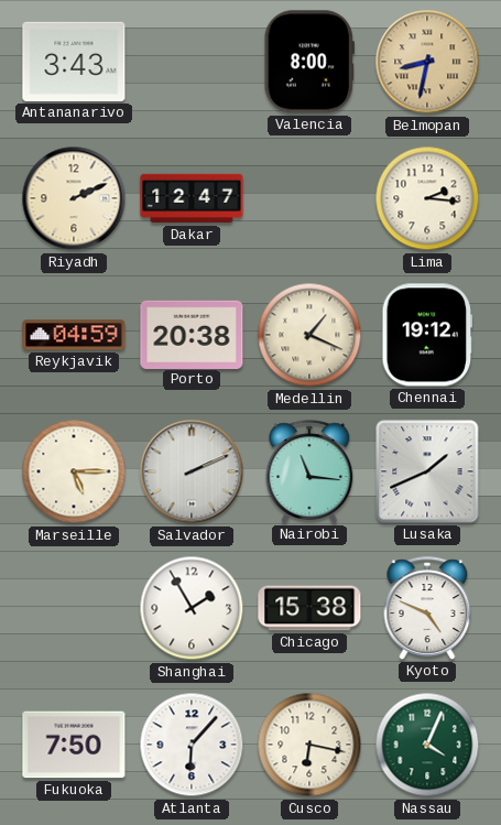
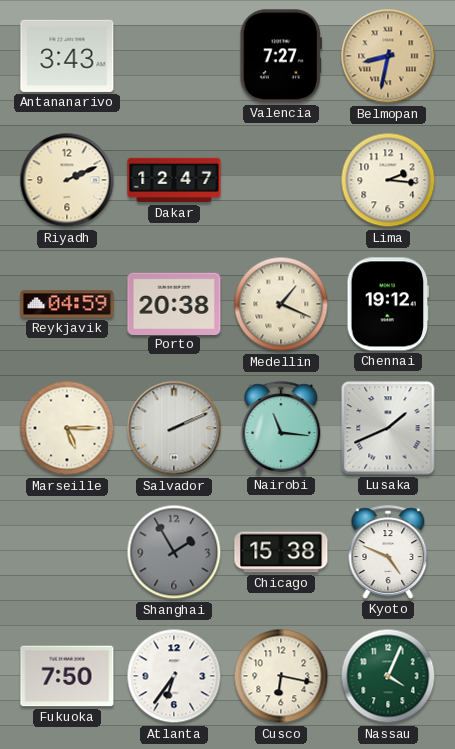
Valencia: 8:00 -> 7:27 (281, 56)
Shanghai dial: white -> grey (174, 552)
Atlanta: 6:07 -> 6:36 (174, 676)
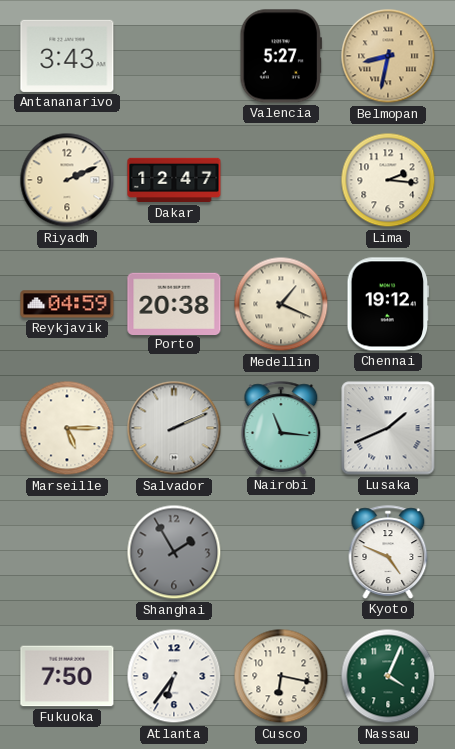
Valencia: 7:27 -> 5:27 (281, 56)
Chicago: 15:38 -> none (281, 552)
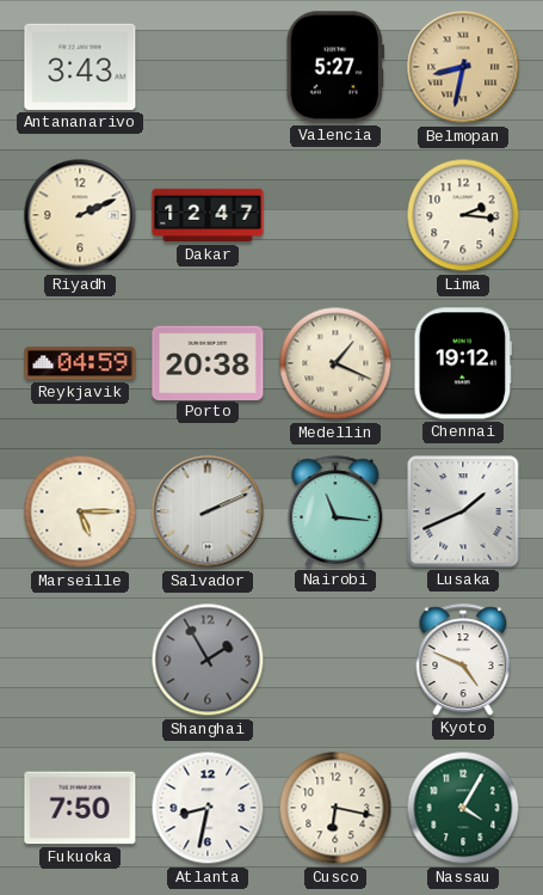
Atlanta: 6:36 -> 8:32 (208, 808)
Nassau: 4:04 -> 4:05 (463, 808)
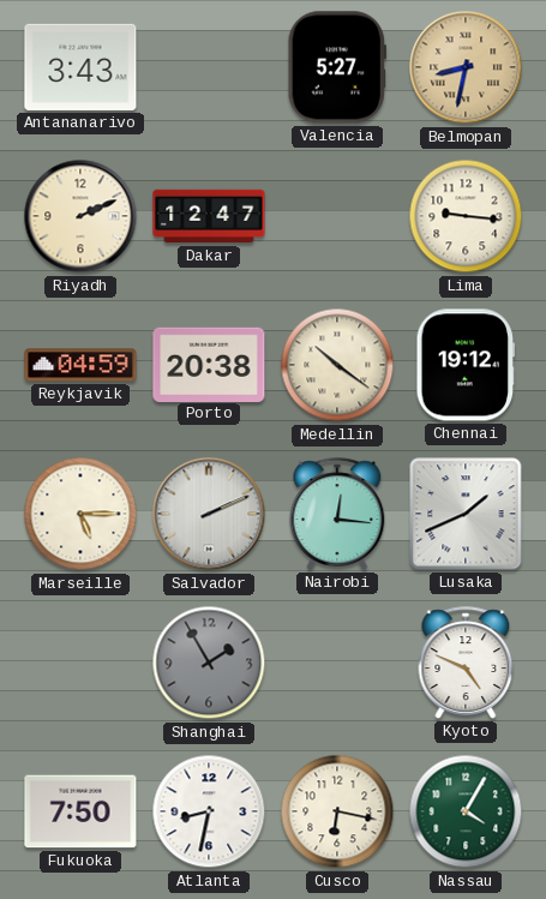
Lima: 2:16 -> 9:16 (466, 216)
Medellin: 1:19 -> 10:21 (337, 365)
Nairobi: 11:16 -> 12:16 (337, 514)
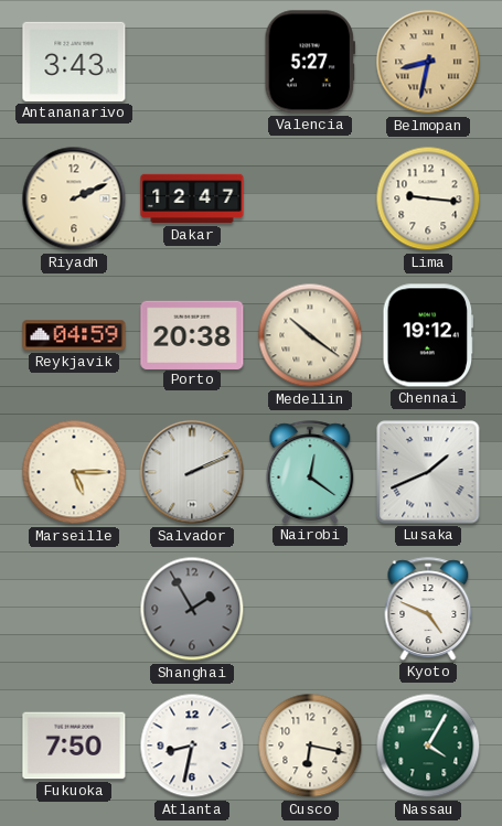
Nairobi: 12:16 -> 12:21 (310, 472)
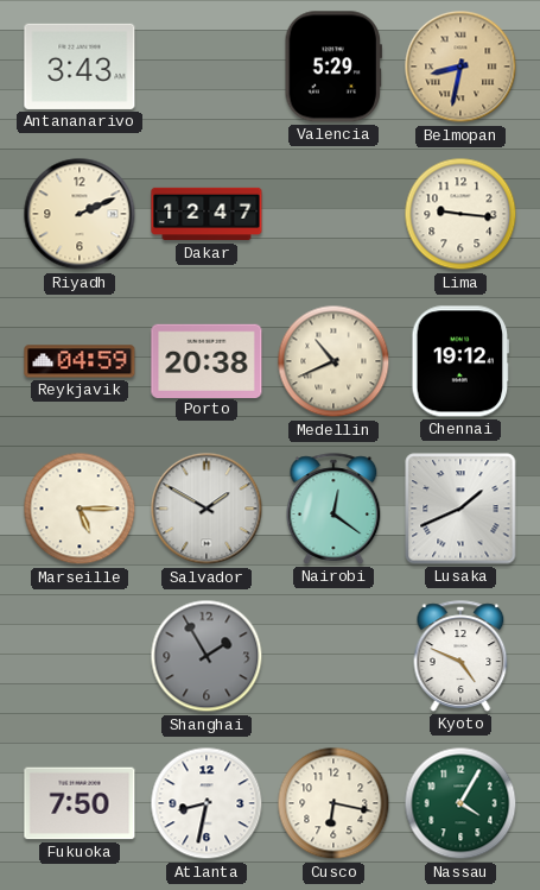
Valencia: 5:27 -> 5:29 (333, 67)
Medellin: 10:21 -> 10:41 (333, 361)
Salvador: 2:11 -> 1:50 (207, 509)
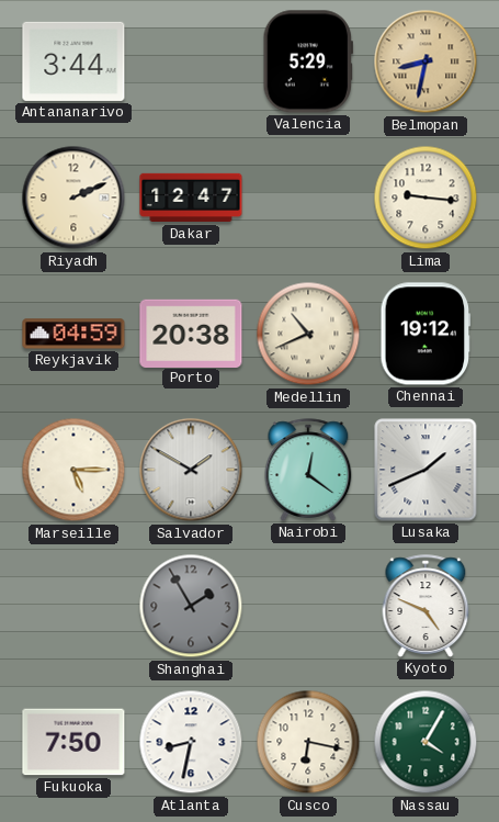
Antananarivo: 3:43 -> 3:44 (73, 61)
